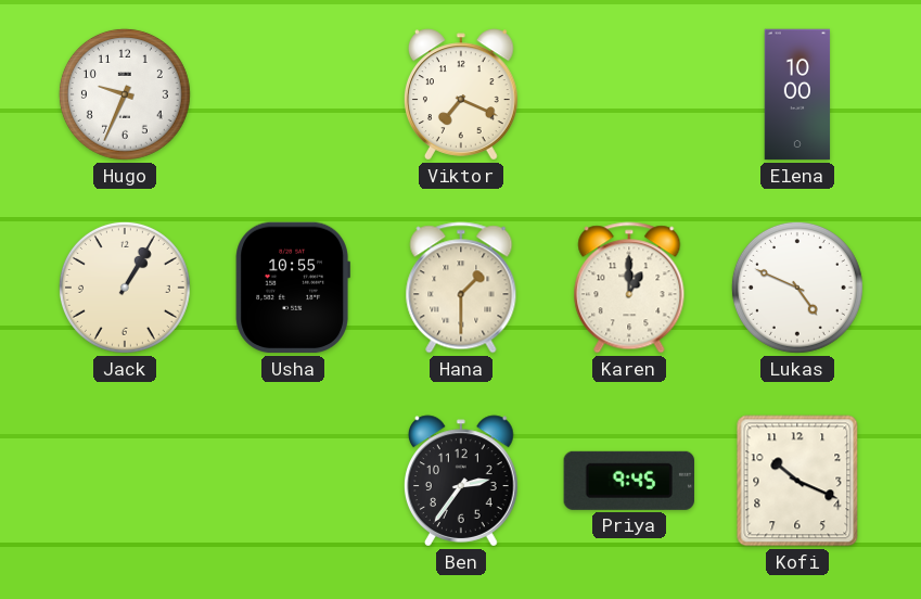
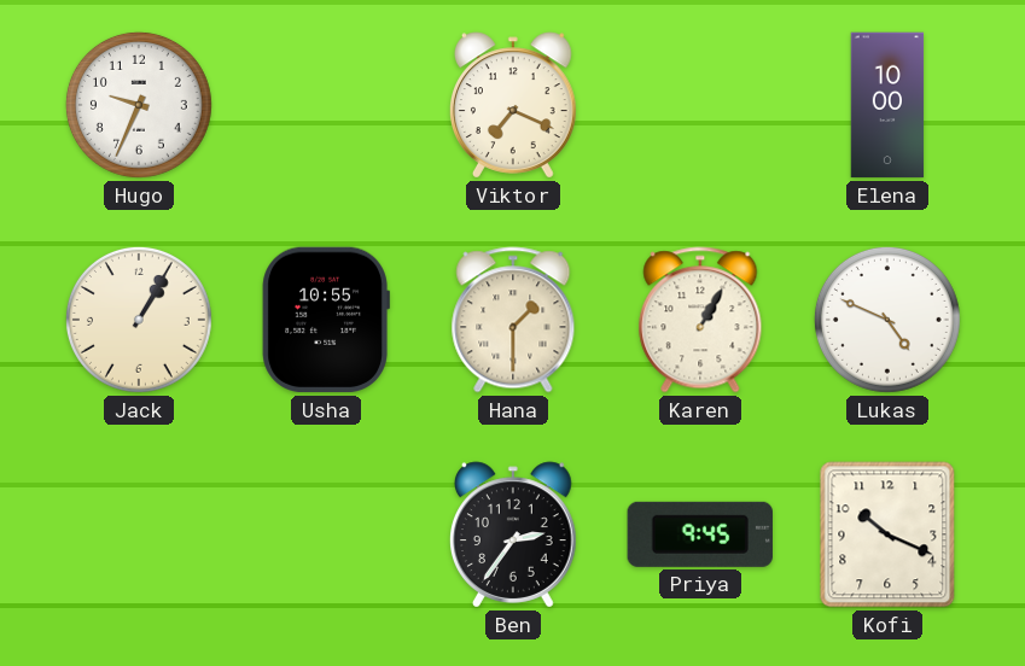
Karen: 1:00 -> 1:05 (700, 320)
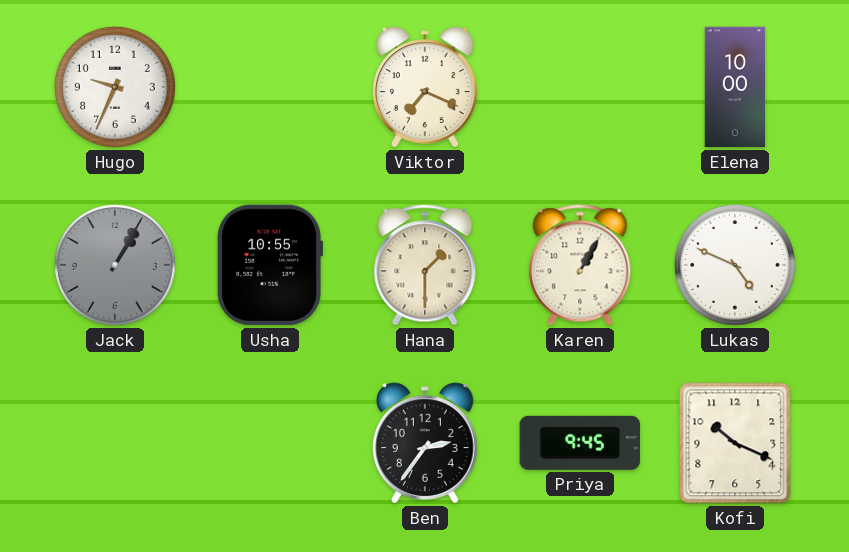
Jack dial: cream -> grey (115, 265)
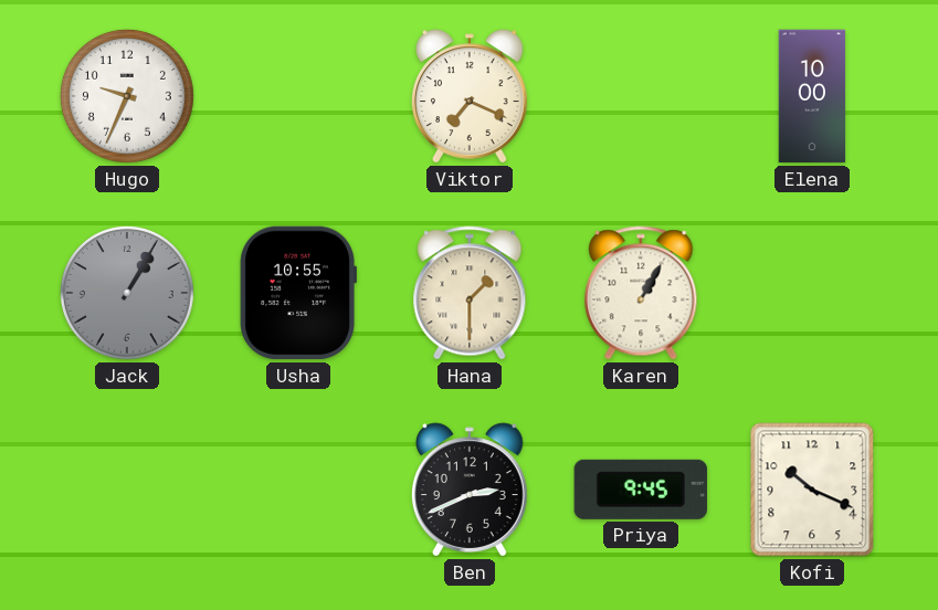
Lukas: 4:49 -> none (735, 265)
Ben: 2:36 -> 2:41 (470, 490)
